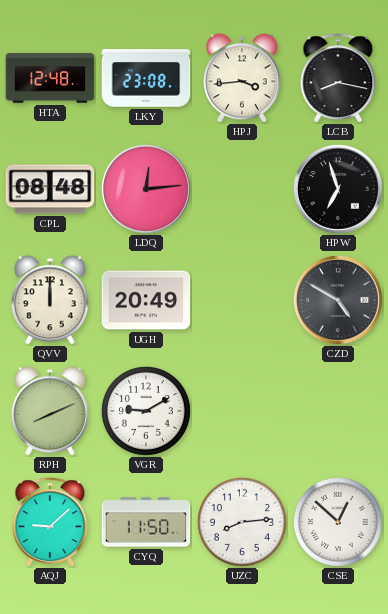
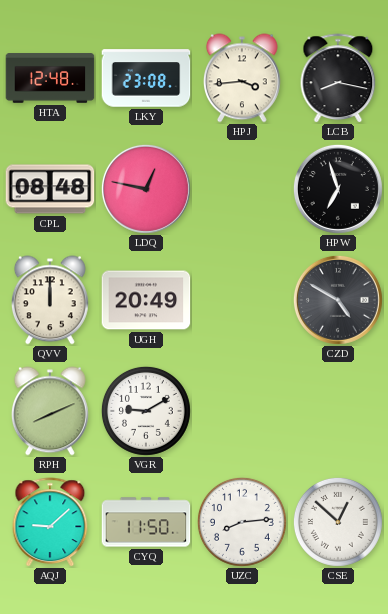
LDQ: 12:14 -> 12:47 (146, 189)
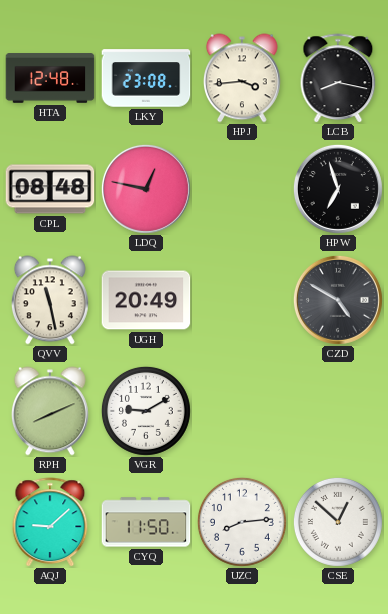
QVV: 12:00 -> 11:28 (50, 300)
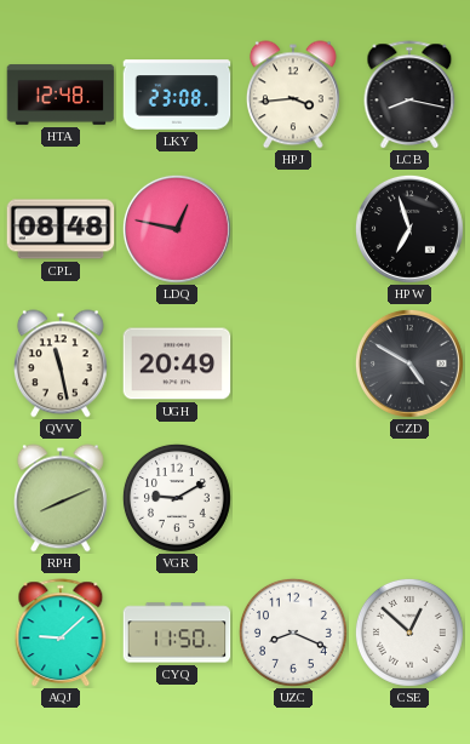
UZC: 8:14 -> 8:19 (293, 633)
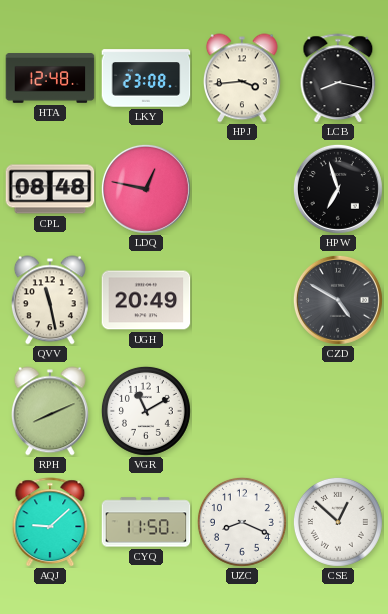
VGR: 9:10 -> 11:10 (146, 411)
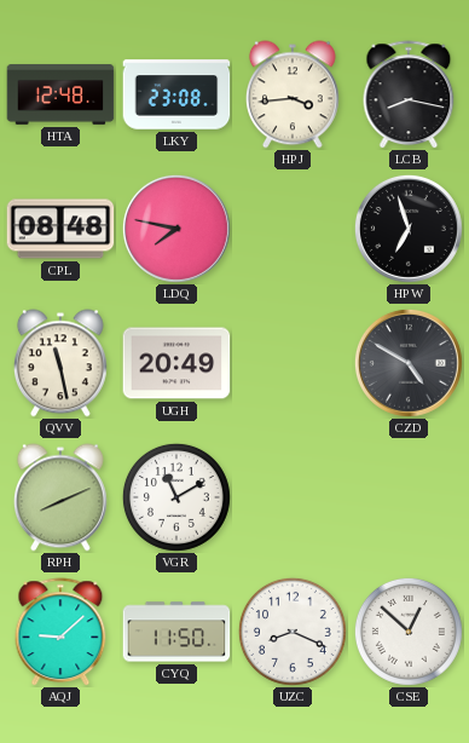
LDQ: 12:47 -> 7:47 (176, 229)
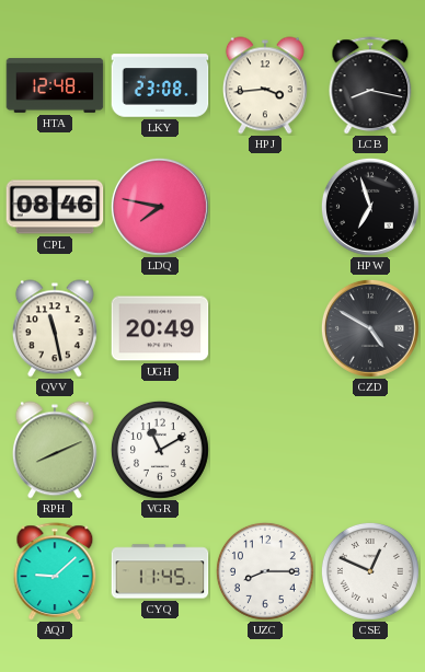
CPL: 08:48 -> 08:46 (55, 207)
CYQ: 11:50 -> 11:45 (160, 571)
UZC: 8:19 -> 8:15 (265, 571)
CSE: 12:52 -> 12:49 (370, 571)
